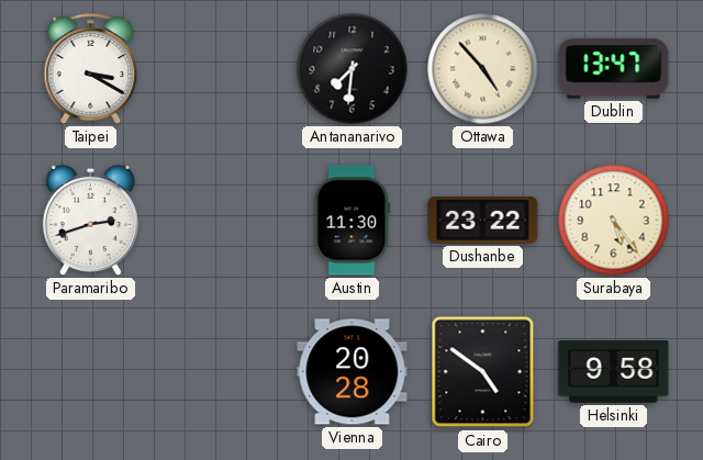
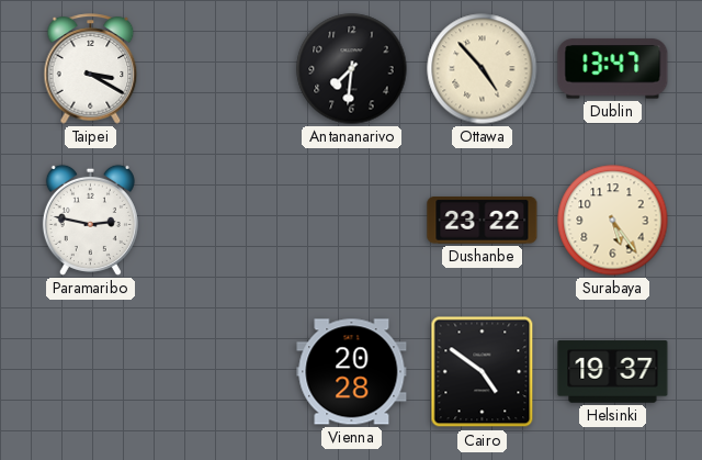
Paramaribo: 2:42 -> 2:47 (90, 220)
Austin: 11:30 -> none (353, 221)
Helsinki: 9:58 -> 19:37 (613, 372)
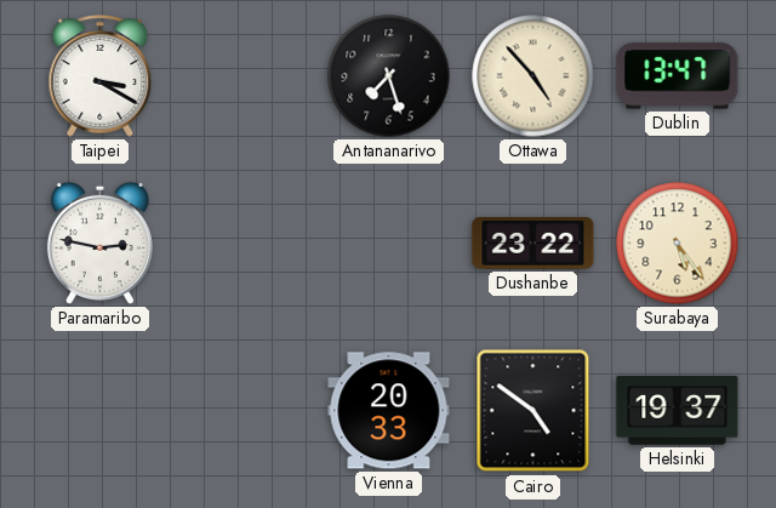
Antananarivo: 7:31 -> 7:27 (389, 76)
Vienna: 20:28 -> 20:33 (389, 411)
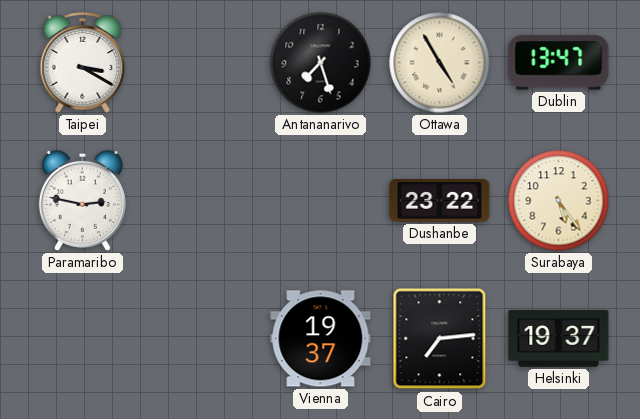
Ottawa: 4:53 -> 4:55 (440, 63)
Vienna: 20:33 -> 19:37 (321, 339)
Cairo: 4:51 -> 7:14 (440, 339)
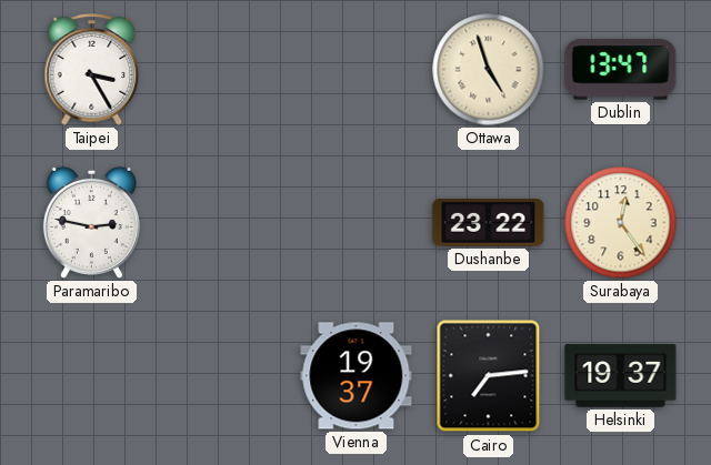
Taipei: 3:20 -> 3:25 (92, 70)
Antananarivo: 7:27 -> none (321, 63)
Ottawa: 4:55 -> 4:57 (489, 70)
Surabaya: 5:24 -> 12:24 (621, 223)
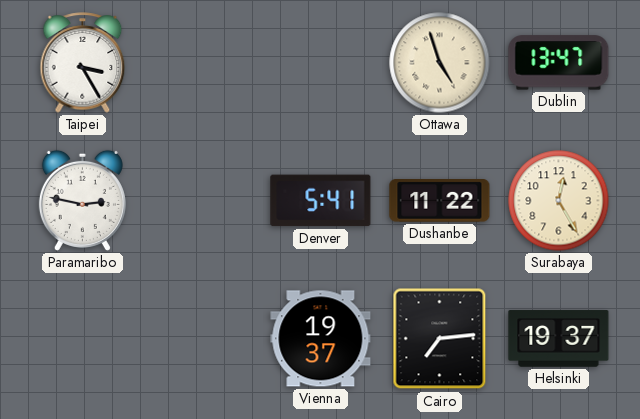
Denver: none -> 5:41 (321, 201)
Dushanbe: 23:22 -> 11:22 (440, 201)
Surabaya: 12:24 -> 12:25 (559, 201)
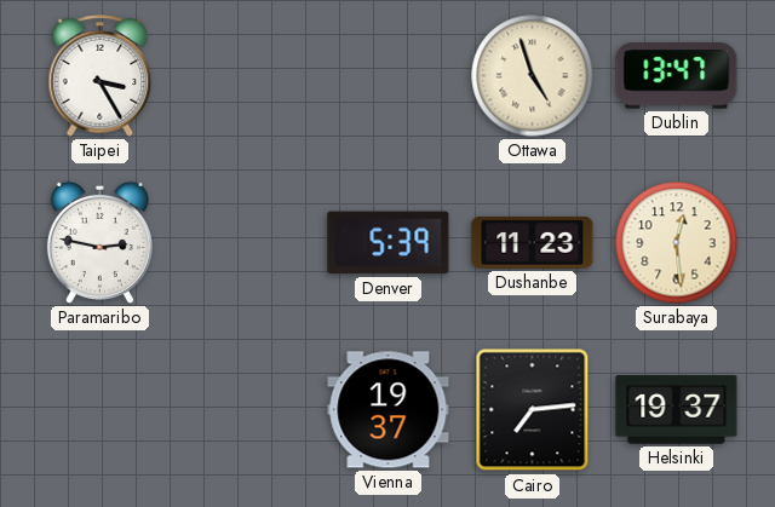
Denver: 5:41 -> 5:39 (389, 243)
Dushanbe: 11:22 -> 11:23 (533, 243)
Surabaya: 12:25 -> 12:29 (677, 243)
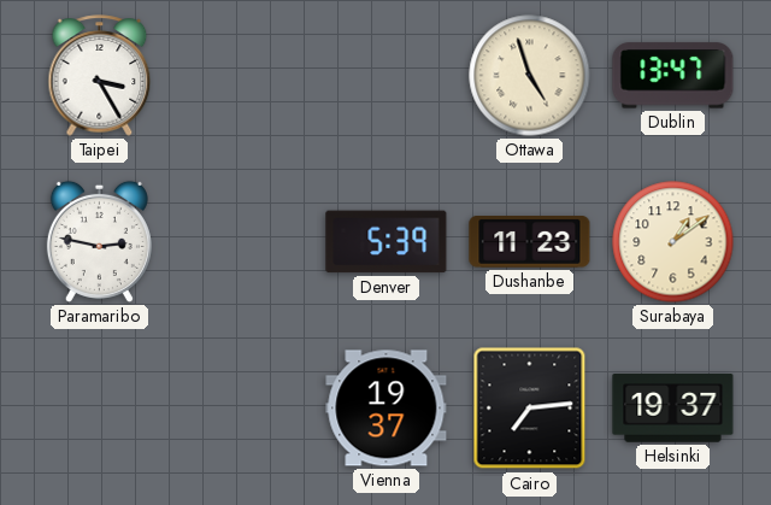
Surabaya: 12:29 -> 1:09 (673, 242)
